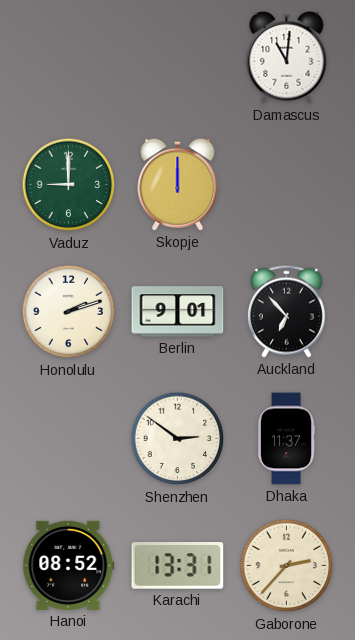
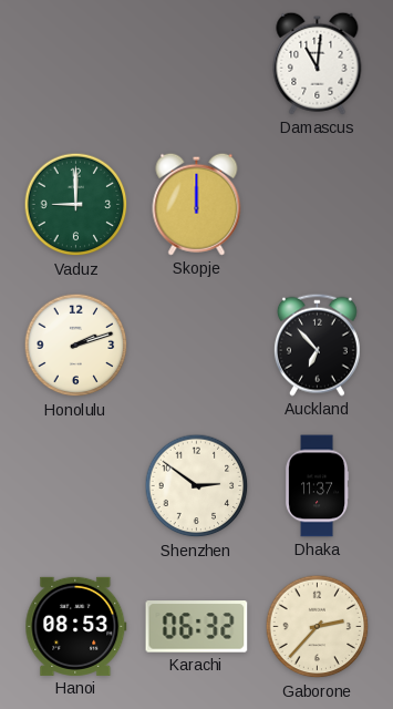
Berlin: 9:01 -> none (178, 312)
Hanoi: 08:52 -> 08:53 (76, 626)
Karachi: 13:31 -> 06:32 (197, 627)
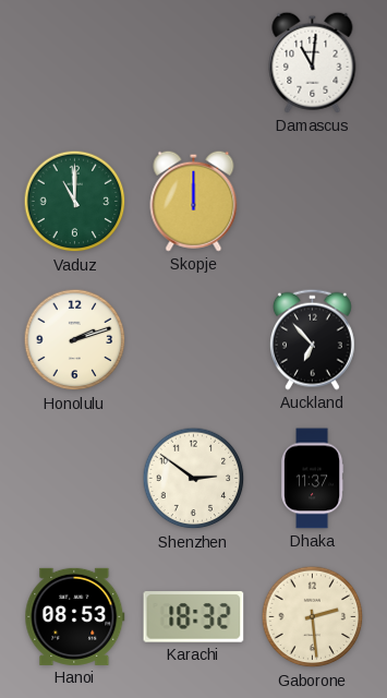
Vaduz: 9:00 -> 11:00 (75, 202)
Karachi: 06:32 -> 18:32 (194, 617)
Gaborone: 2:37 -> 2:29 (313, 617)
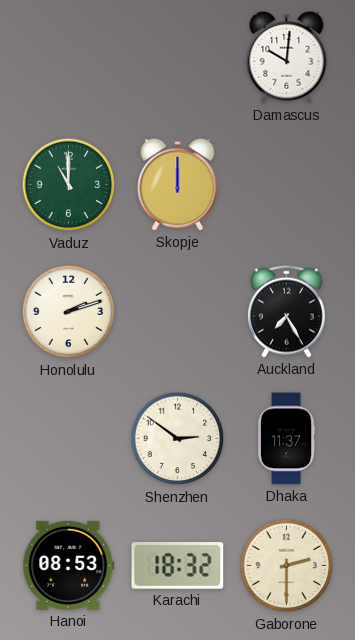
Damascus: 11:01 -> 10:01 (287, 57)
Auckland: 6:53 -> 7:25 (286, 311)
Gaborone: 2:29 -> 2:30 (287, 566)
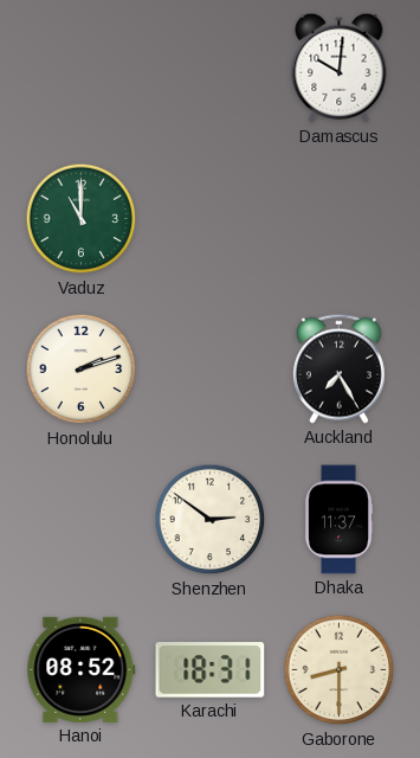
Skopje: 12:00 -> none (178, 184)
Hanoi: 08:53 -> 08:52 (82, 669)
Karachi: 18:32 -> 18:31 (211, 670)
Gaborone: 2:30 -> 8:30 (340, 670)
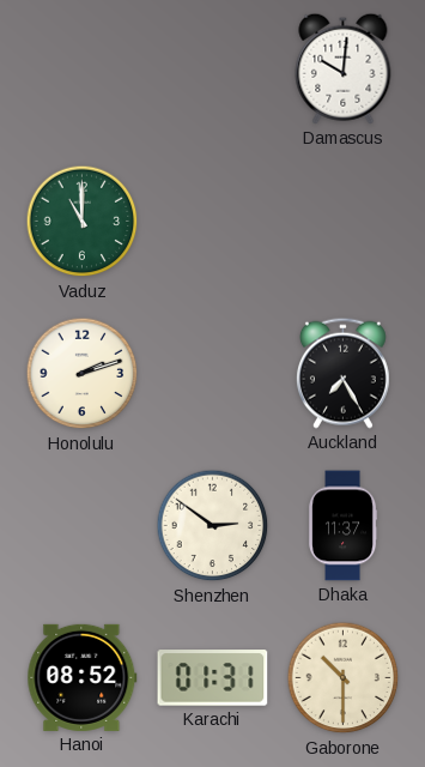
Karachi: 18:31 -> 01:31 (213, 678)
Gaborone: 8:30 -> 10:30 (344, 678)
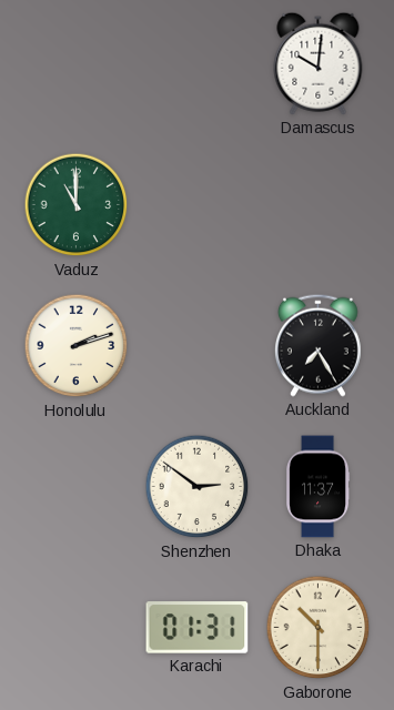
Hanoi: 08:52 -> none (83, 677)
